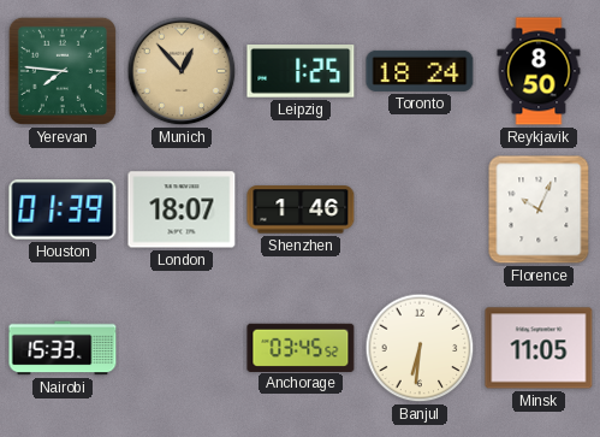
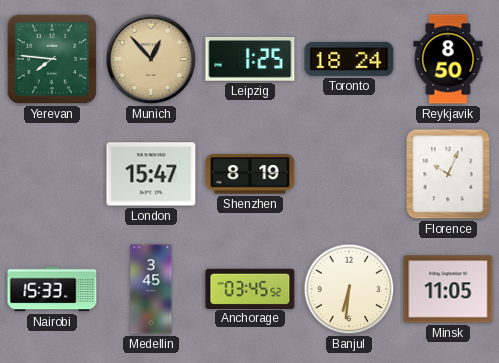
Houston: 01:39 -> none (63, 209)
London: 18:07 -> 15:47 (151, 174)
Shenzhen: 1:46 -> 8:19 (250, 174)
Medellin: none -> 3:45 (151, 289)
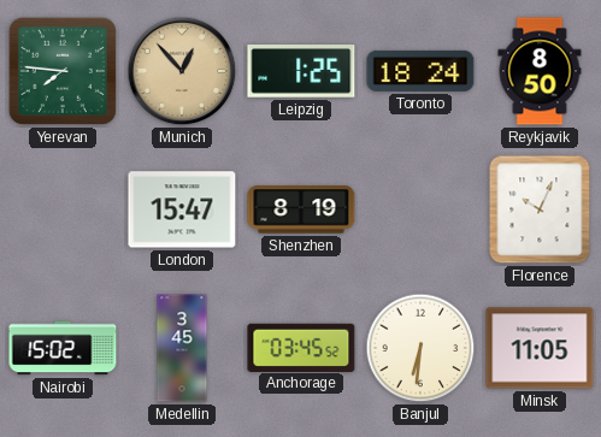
Nairobi: 15:33 -> 15:02 (63, 348)
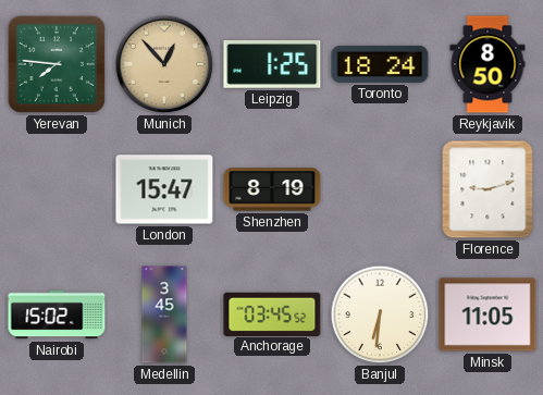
Florence: 10:04 -> 9:12 (488, 189)
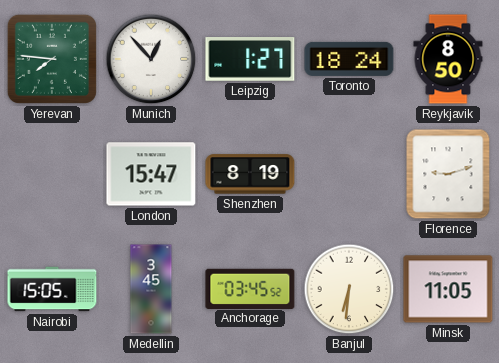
Munich dial: champagne -> white (151, 59)
Leipzig: 1:25 -> 1:27 (250, 60)
Nairobi: 15:02 -> 15:05 (52, 289)
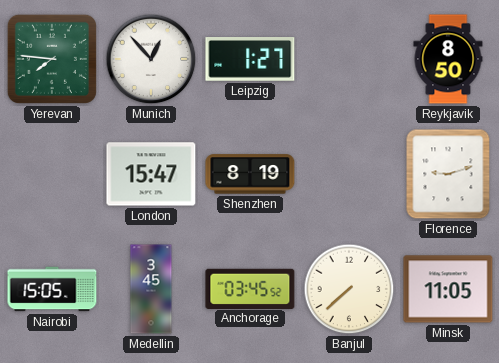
Toronto: 18:24 -> none (349, 59)
Banjul: 6:31 -> 7:38 (349, 289)
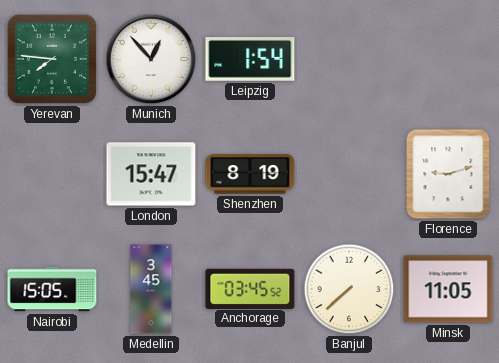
Leipzig: 1:27 -> 1:54 (250, 60)
Reykjavik: 8:50 -> none (448, 59)
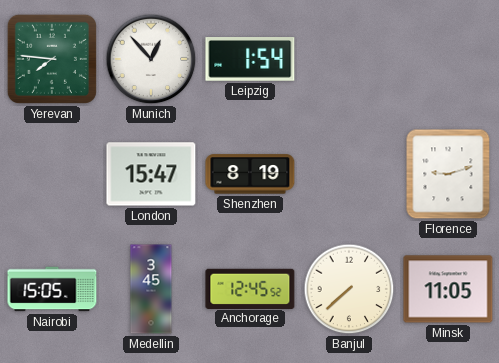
Anchorage: 03:45 -> 12:45 (250, 288)
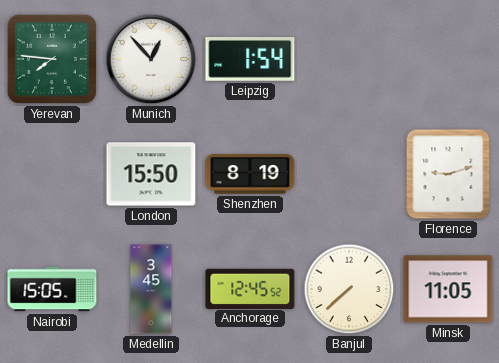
London: 15:47 -> 15:50 (151, 174)
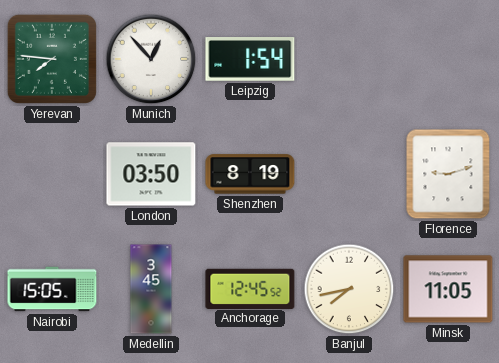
London: 15:50 -> 03:50 (151, 174)
Banjul: 7:38 -> 7:43 (349, 289)
